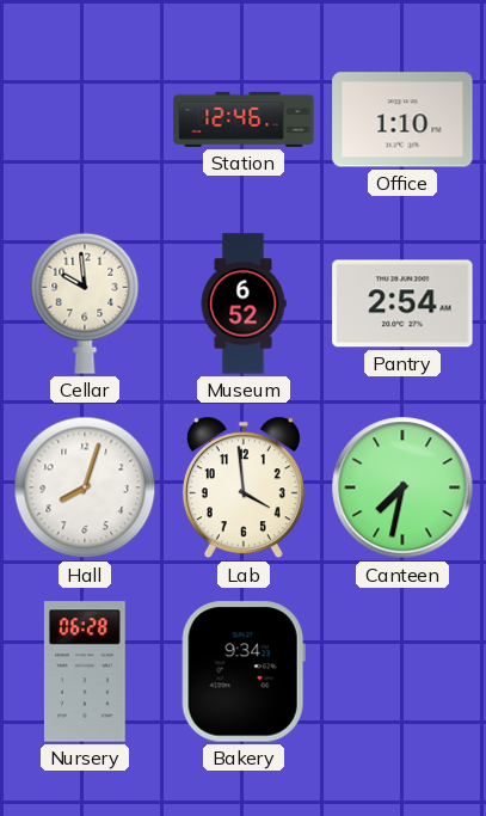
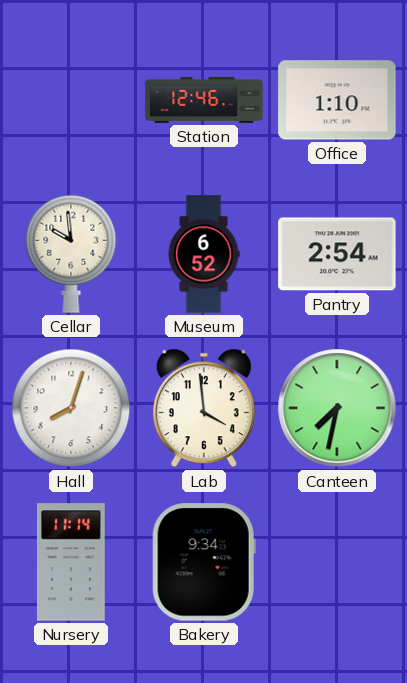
Nursery: 06:28 -> 11:14 (71, 562)
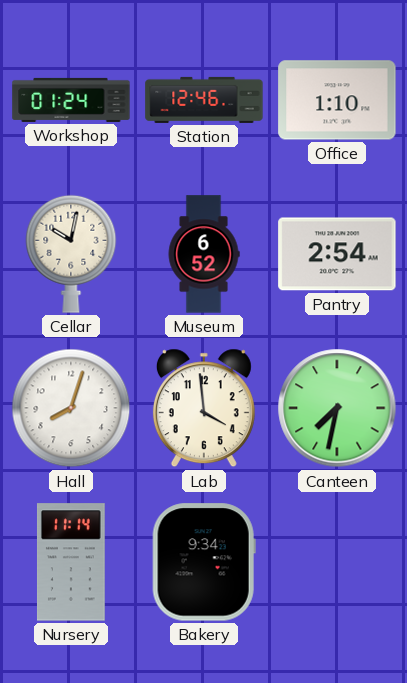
Workshop: none -> 01:24 (71, 100)
Cellar: 9:59 -> 10:02 (71, 254)
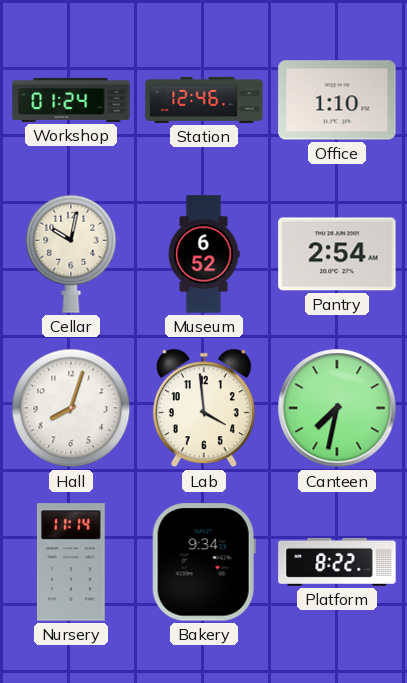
Platform: none -> 8:22 (337, 562)
